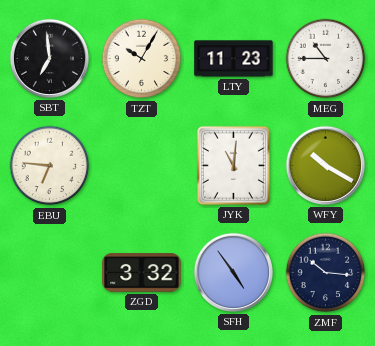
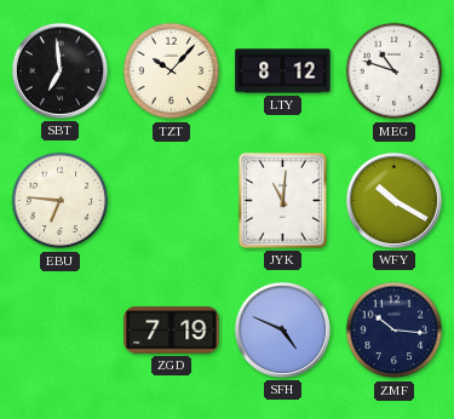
TZT: 10:05 -> 10:07 (172, 71)
LTY: 11:23 -> 8:12 (283, 71)
MEG: 10:45 -> 10:48 (395, 71)
ZGD: 3:32 -> 7:19 (172, 331)
SFH: 4:54 -> 4:49 (282, 329)
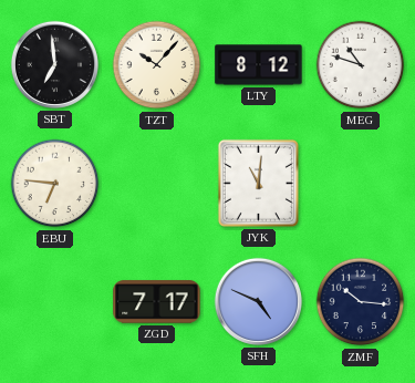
WFY: 10:20 -> none (393, 200)
ZGD: 7:19 -> 7:17 (157, 302)
